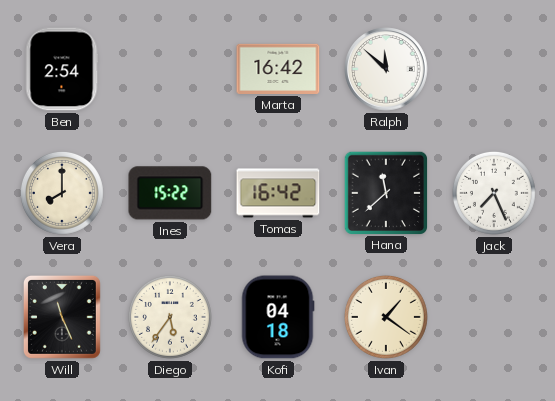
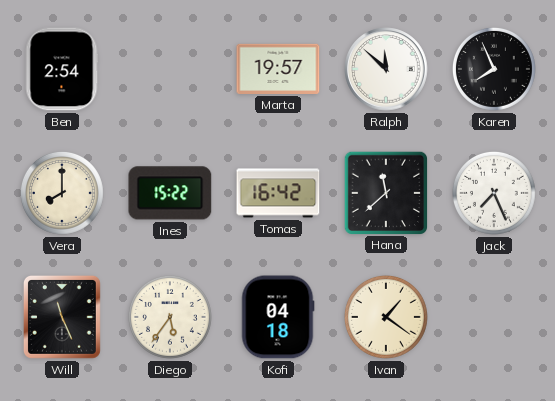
Marta: 16:42 -> 19:57 (278, 69)
Karen: none -> 7:56 (494, 69)
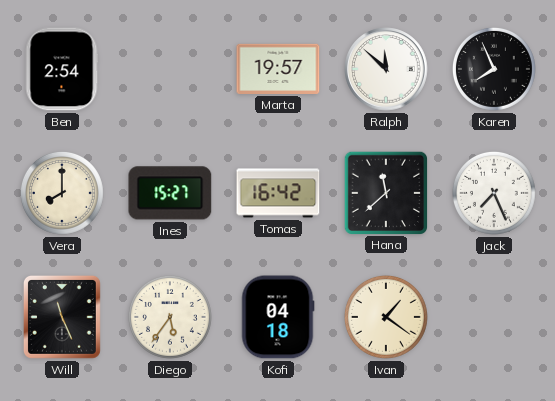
Ines: 15:22 -> 15:27 (170, 193)
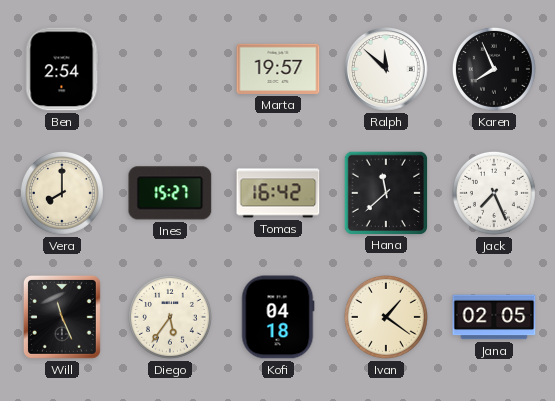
Jana: none -> 02:05 (494, 317)
